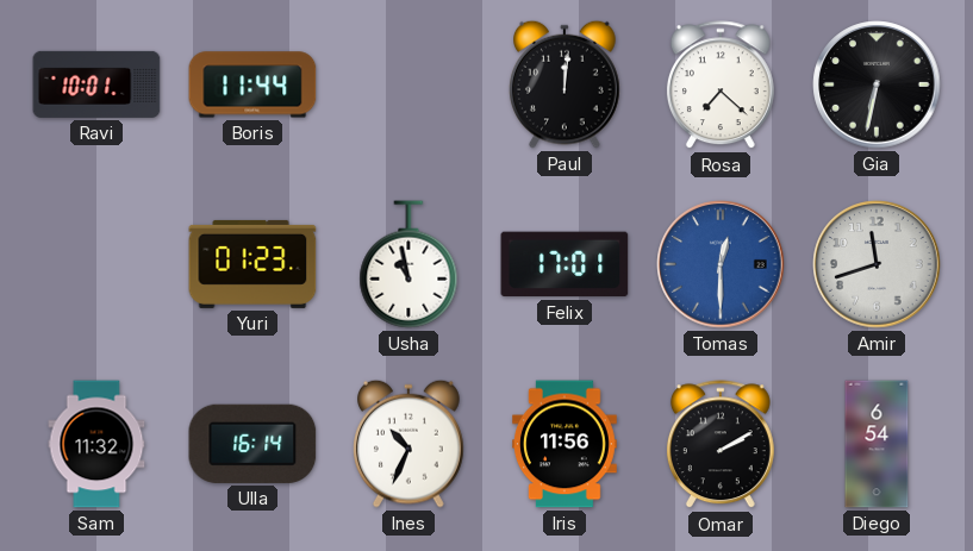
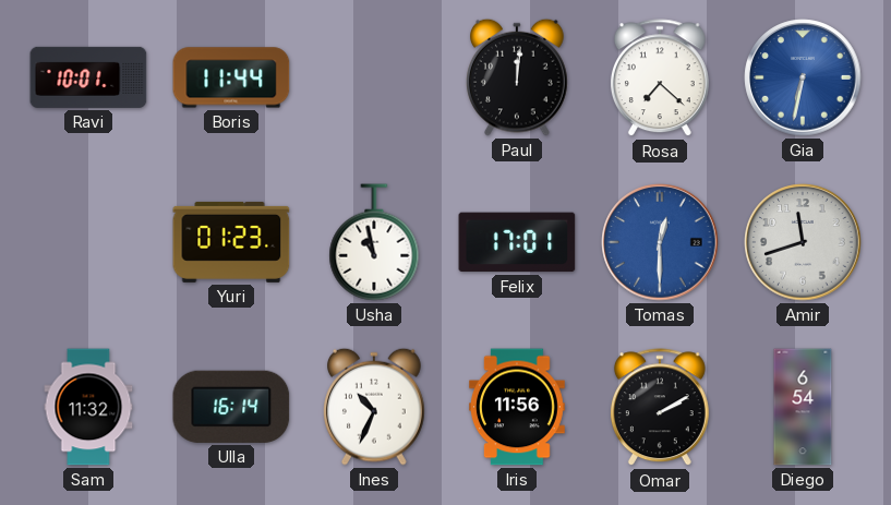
Gia dial: black -> blue (803, 77)
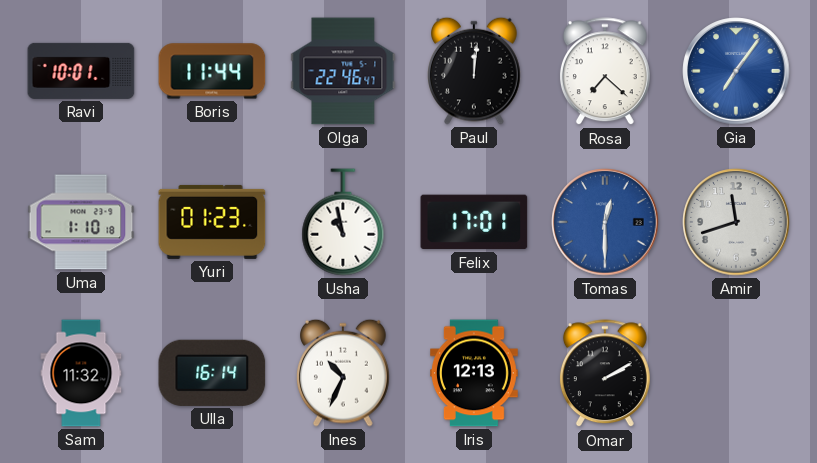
Olga: none -> 22:46 (343, 71)
Gia: 6:32 -> 7:06 (736, 71)
Uma: none -> 1:10 (81, 222)
Iris: 11:56 -> 12:13 (475, 373)
Diego: 6:54 -> none (803, 407)
